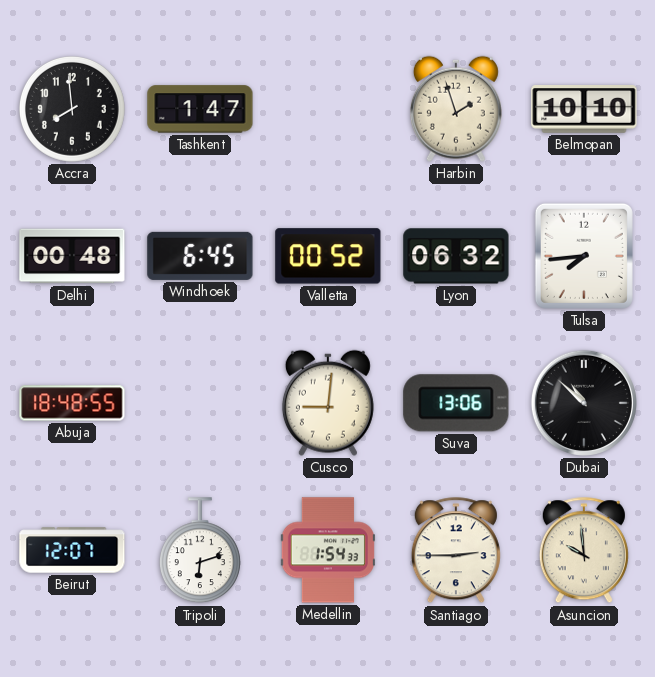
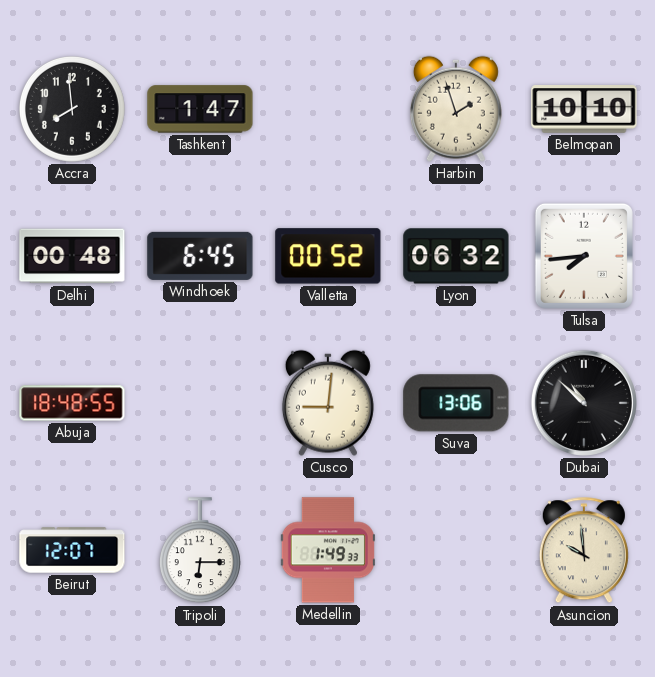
Tripoli: 6:12 -> 6:15 (200, 551)
Medellin: 1:54 -> 1:49 (328, 550)
Santiago: 2:45 -> none (456, 551)
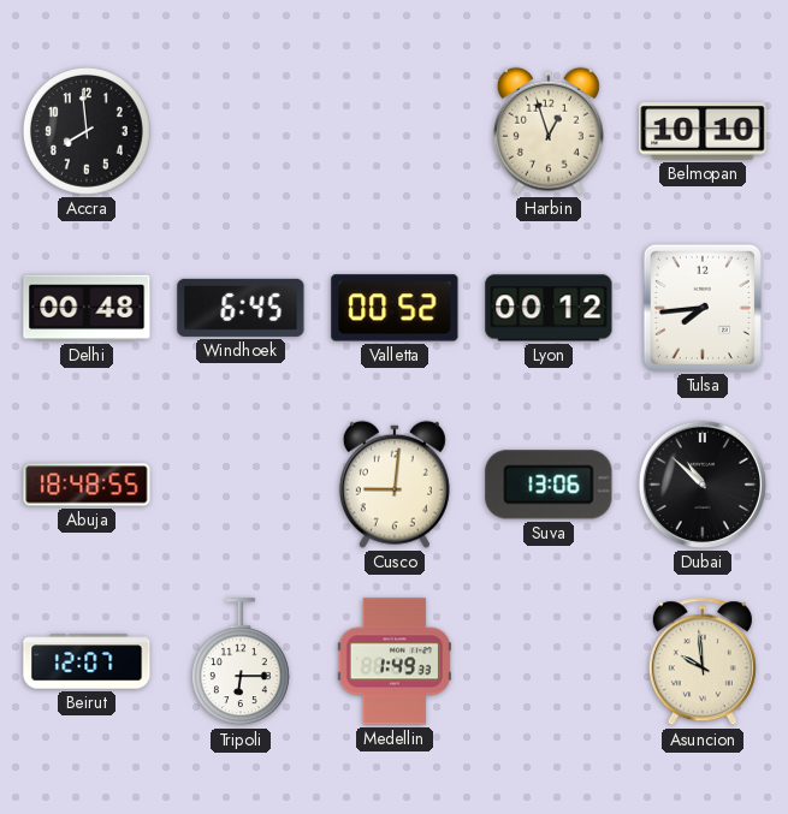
Tashkent: 1:47 -> none (200, 109)
Harbin: 1:57 -> 12:57 (549, 131)
Lyon: 06:32 -> 00:12 (549, 308)
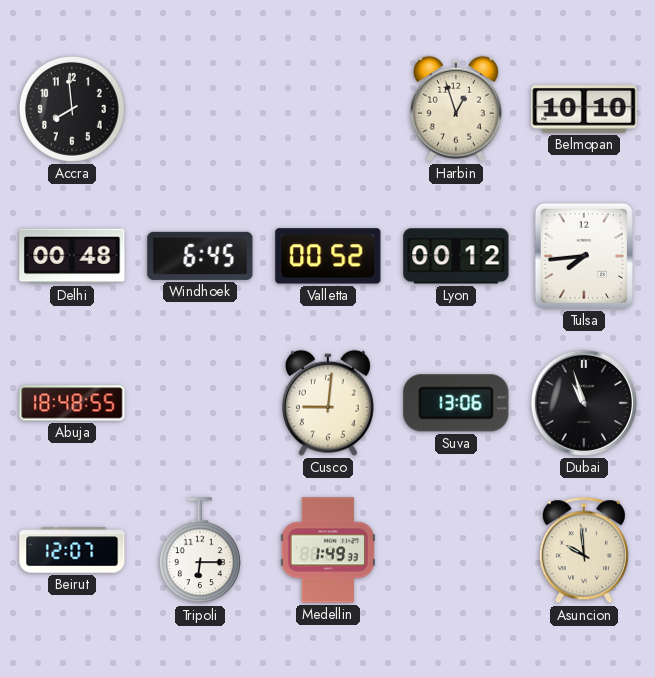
Dubai: 10:52 -> 10:57 (584, 403)
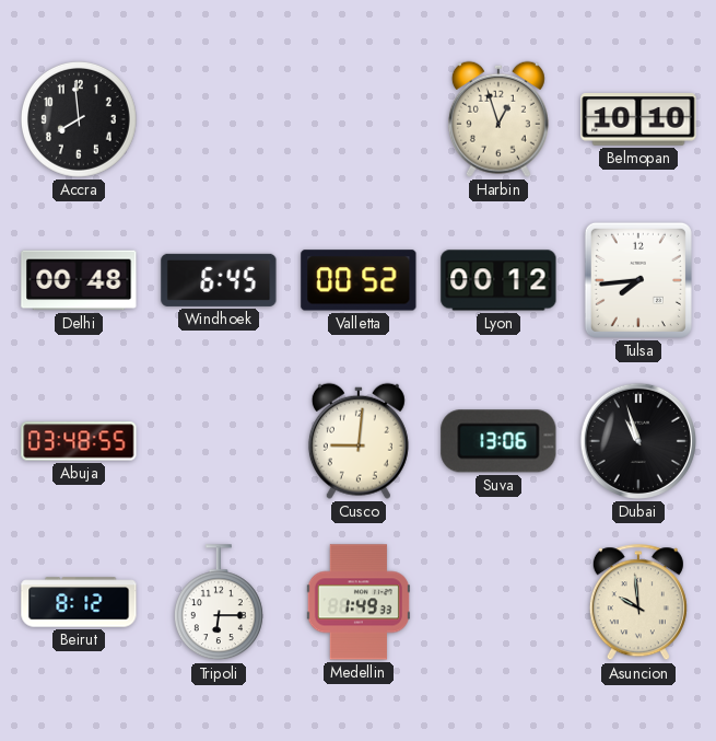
Abuja: 18:48 -> 03:48 (79, 441)
Beirut: 12:07 -> 8:12 (79, 602)
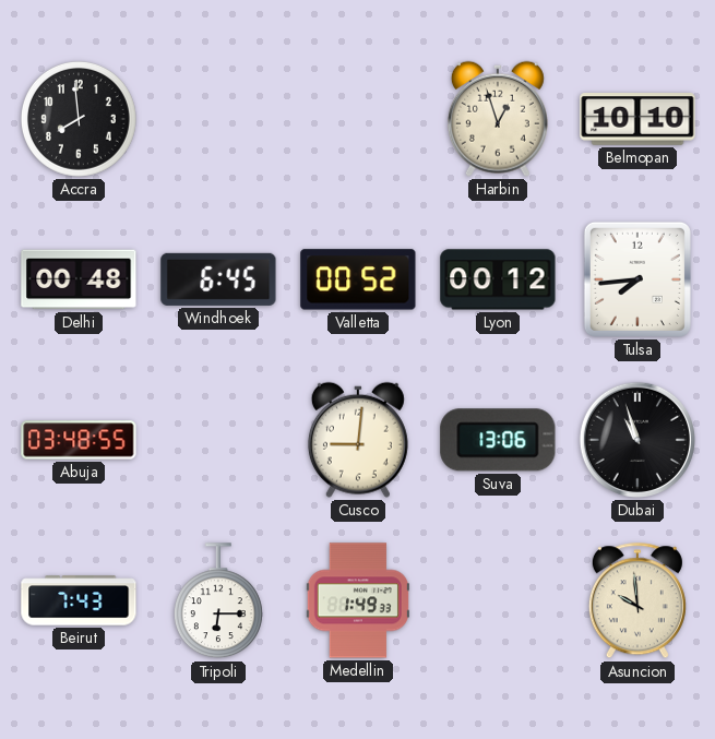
Beirut: 8:12 -> 7:43 (79, 600)
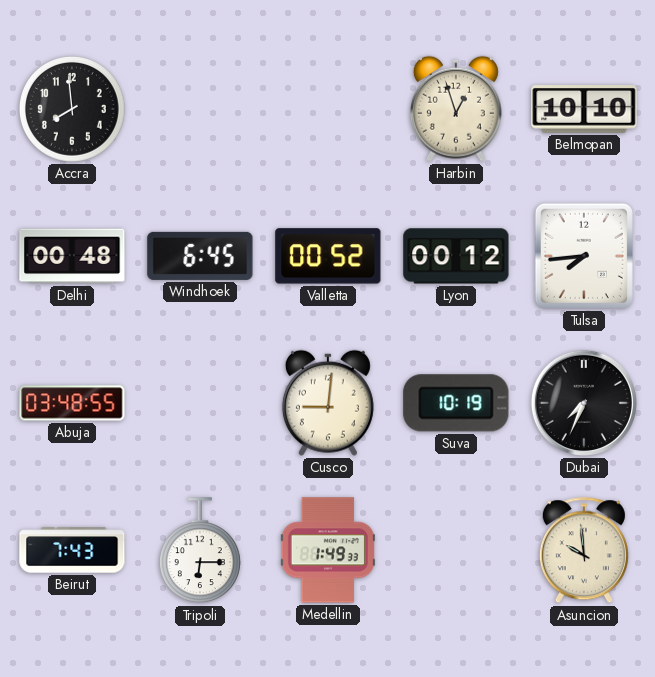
Suva: 13:06 -> 10:19 (456, 403)
Dubai: 10:57 -> 7:34 (584, 403)
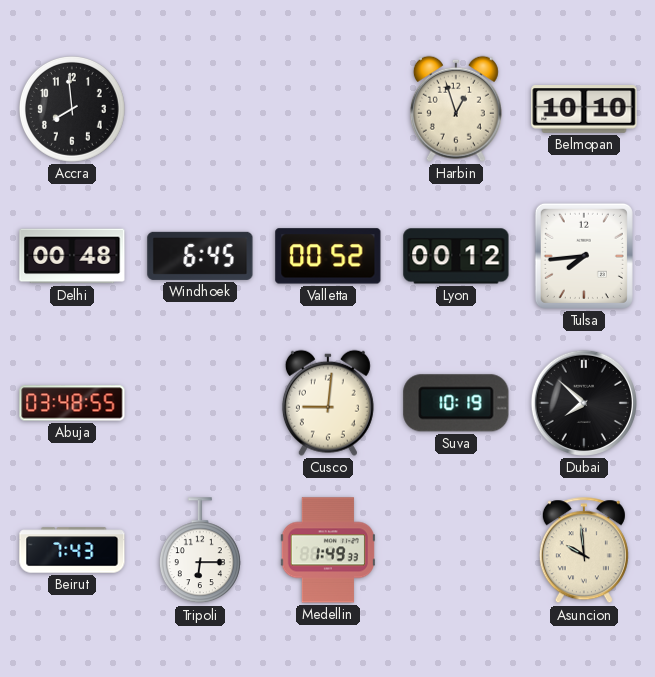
Dubai: 7:34 -> 7:52 (584, 403)
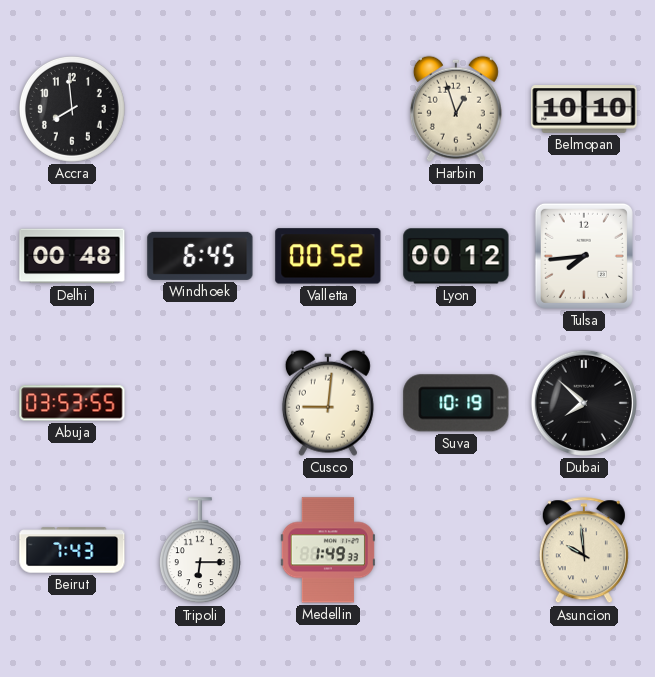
Abuja: 03:48 -> 03:53 (72, 403)
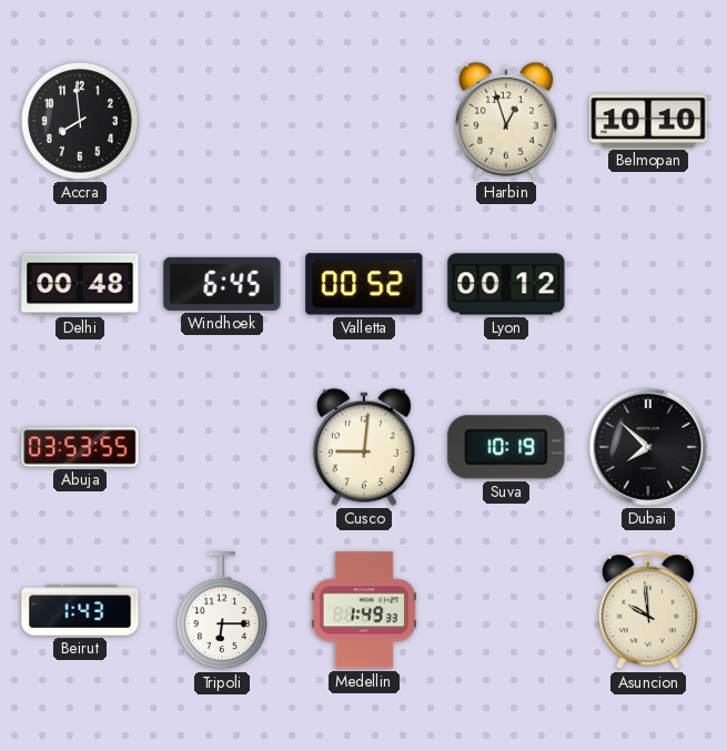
Tulsa: 7:44 -> none (584, 256)
Beirut: 7:43 -> 1:43 (80, 610)
